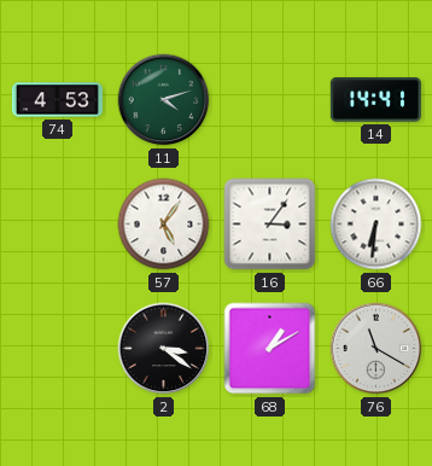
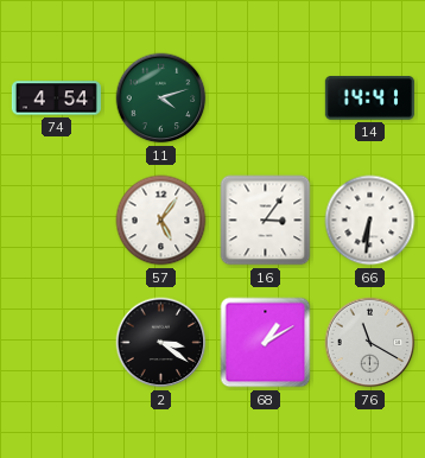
74: 4:53 -> 4:54 (56, 98)
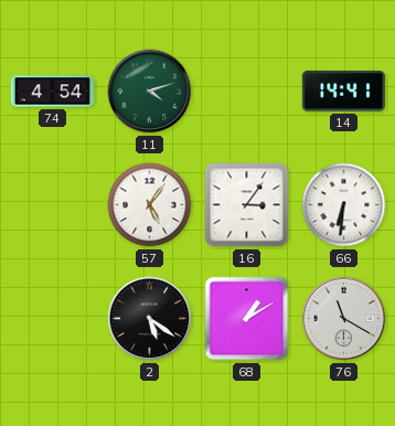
2: 3:21 -> 5:21 (150, 319)
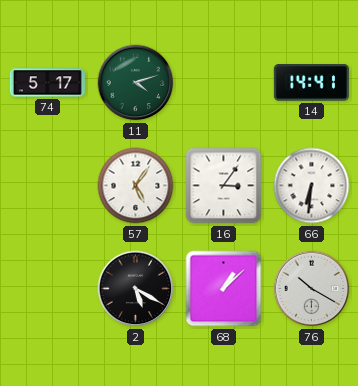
74: 4:54 -> 5:17 (47, 83)
2: 5:21 -> 5:20 (136, 289)
68: 1:10 -> 1:08 (224, 289)
76: 11:20 -> 10:20 (312, 289)
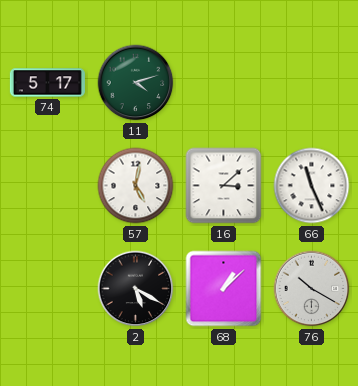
14: 14:41 -> none (311, 83)
57: 5:06 -> 5:02 (136, 186)
16: 3:06 -> 3:08 (224, 186)
66: 6:31 -> 11:26 (312, 186)
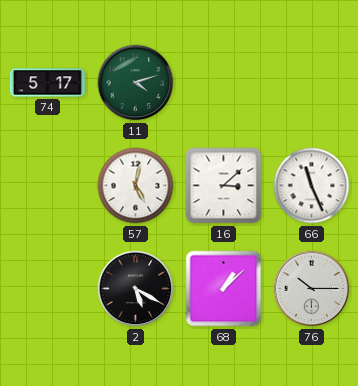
76: 10:20 -> 10:15 (312, 289)
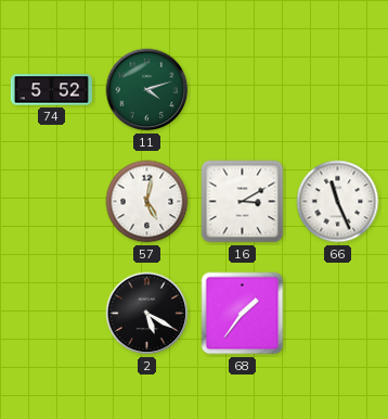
74: 5:17 -> 5:52 (51, 90)
16: 3:08 -> 3:10 (243, 202)
68: 1:08 -> 1:36 (243, 314)
76: 10:15 -> none (312, 289)
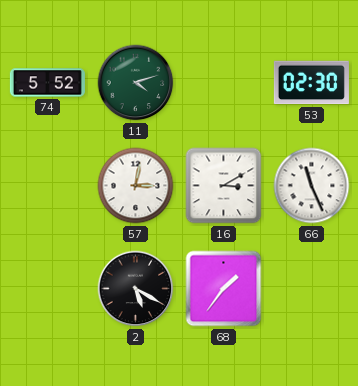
53: none -> 02:30 (311, 83)
57: 5:02 -> 3:02 (136, 186)
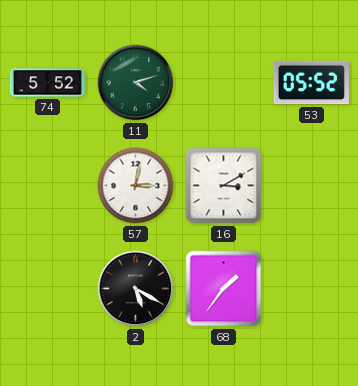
53: 02:30 -> 05:52 (311, 83)
66: 11:26 -> none (312, 186)
